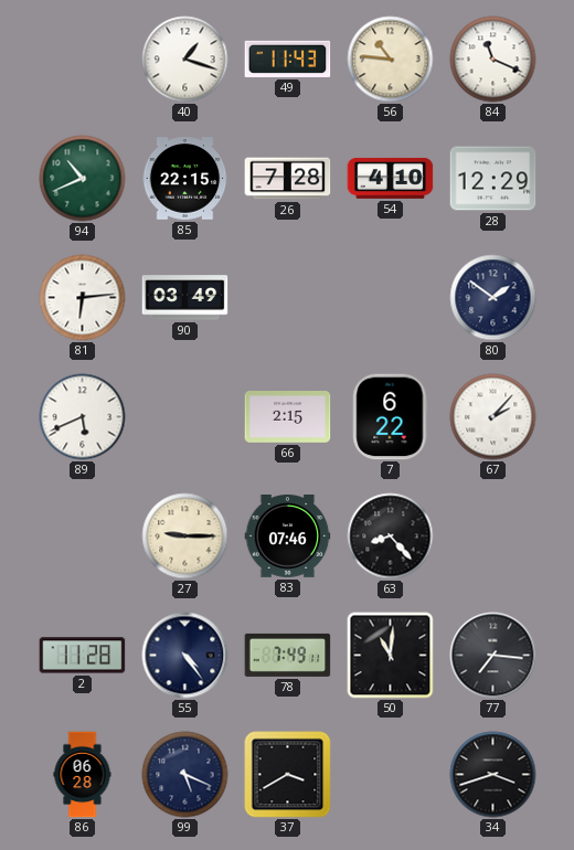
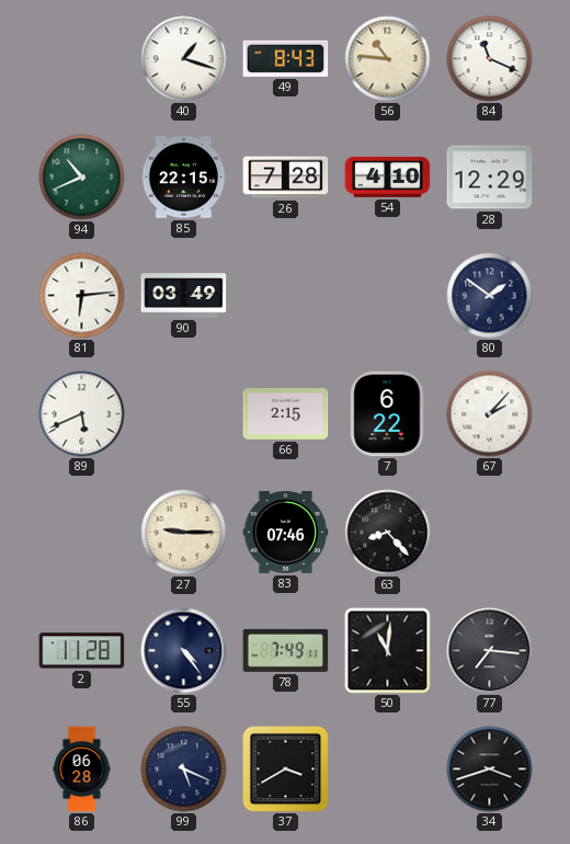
49: 11:43 -> 8:43 (286, 58)
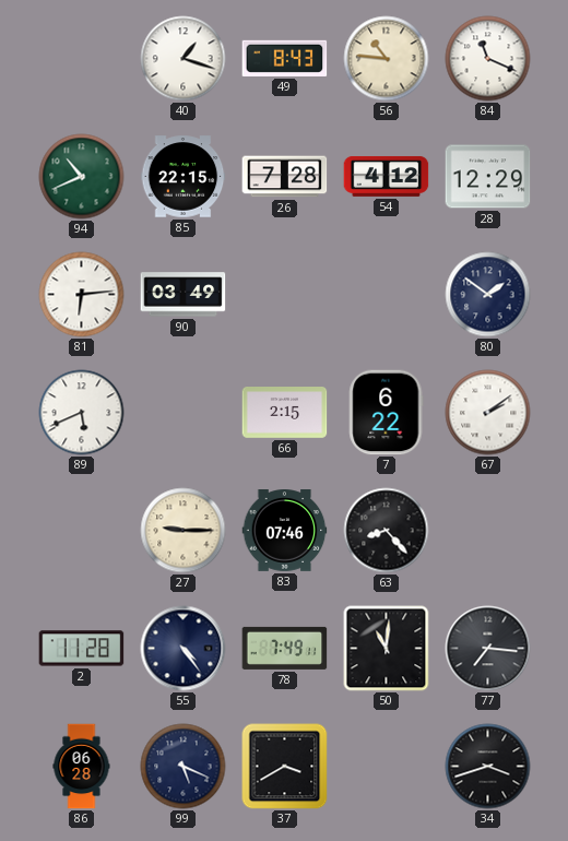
54: 4:10 -> 4:12 (387, 177)
67: 2:07 -> 2:09 (488, 413)
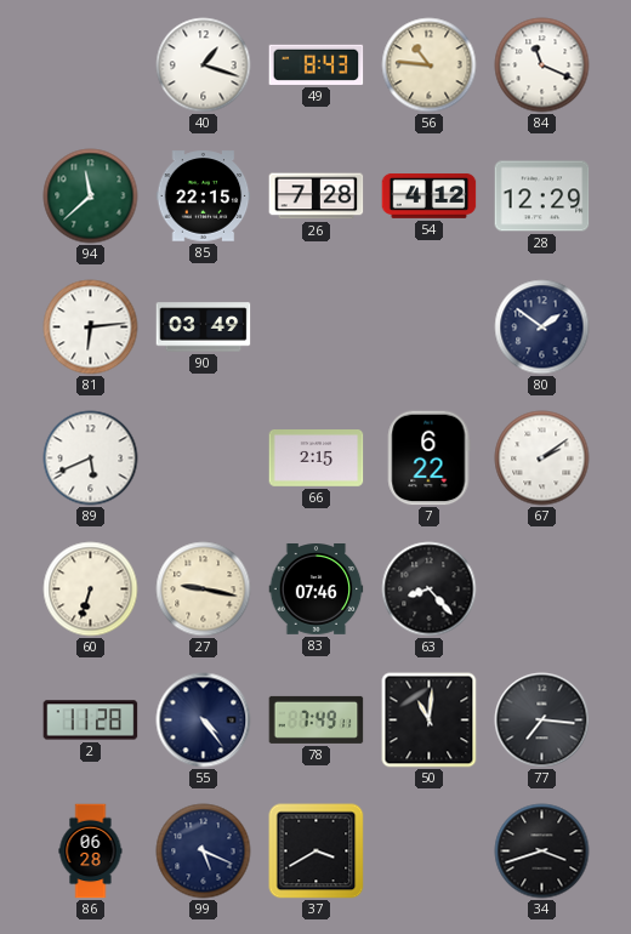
94: 10:41 -> 11:38 (91, 197)
60: none -> 6:33 (91, 590)
27: 9:15 -> 9:17 (204, 590)
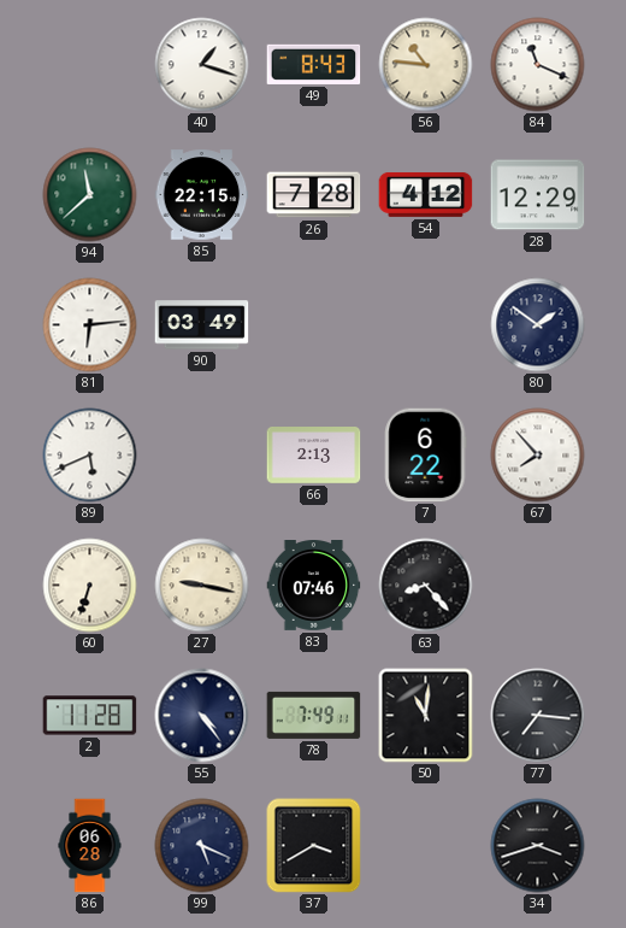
66: 2:15 -> 2:13 (314, 456)
67: 2:09 -> 7:53 (538, 456)
